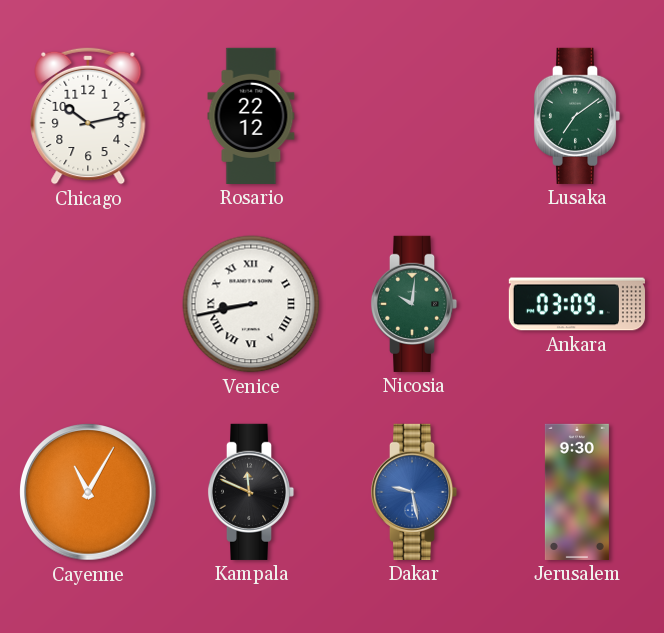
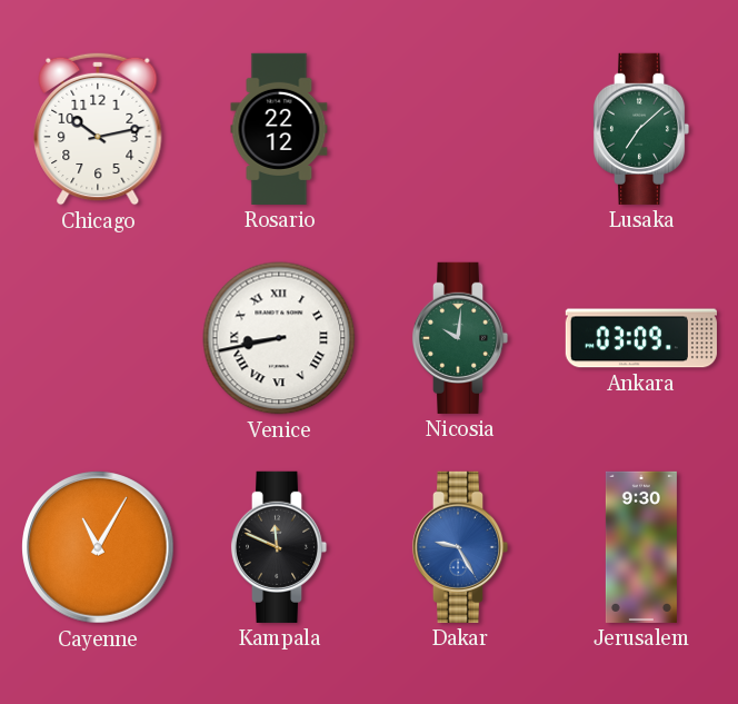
Lusaka: 7:09 -> 7:08 (641, 129)
Dakar: 9:28 -> 9:25 (460, 547)
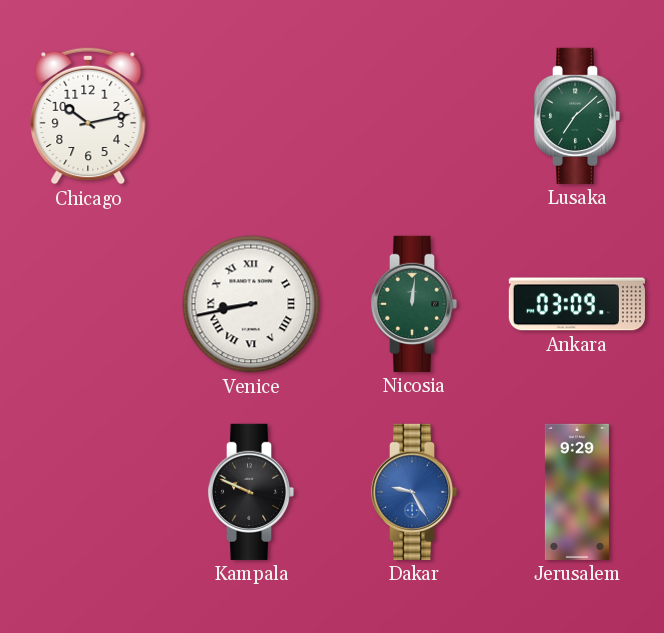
Rosario: 22:12 -> none (279, 129)
Nicosia: 10:01 -> 12:01 (414, 304)
Cayenne: 11:05 -> none (99, 548)
Kampala: 11:49 -> 9:49 (251, 492)
Jerusalem: 9:30 -> 9:29 (577, 492)
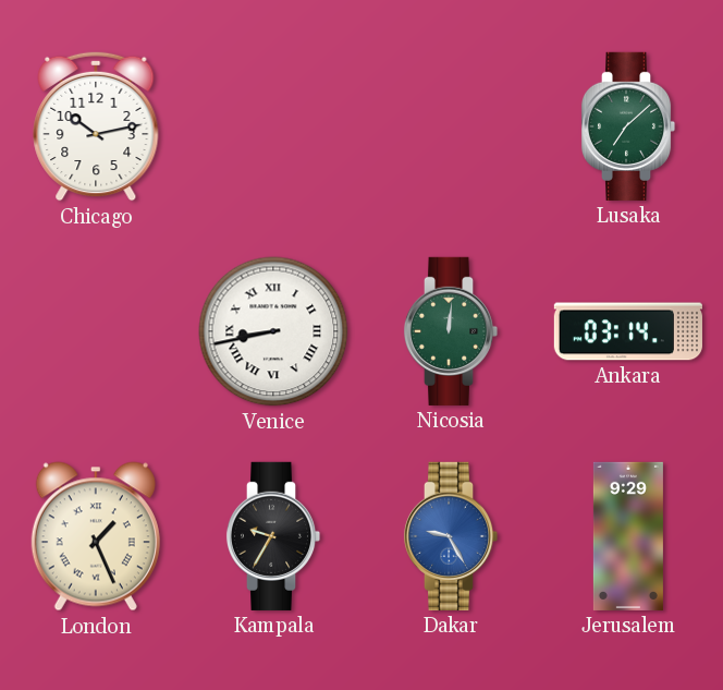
Ankara: 03:09 -> 03:14 (628, 331)
London: none -> 1:26 (96, 536)
Kampala: 9:49 -> 9:35 (273, 536)
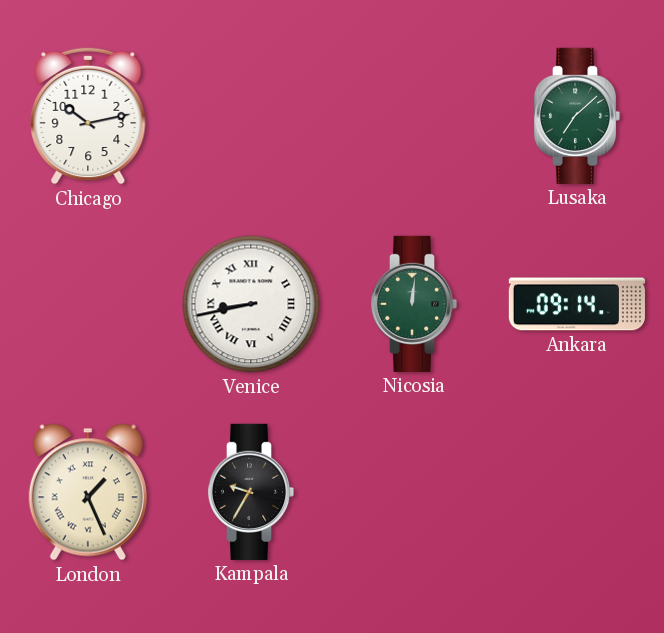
Ankara: 03:14 -> 09:14 (577, 304)
Dakar: 9:25 -> none (451, 536)
Jerusalem: 9:29 -> none (628, 536)
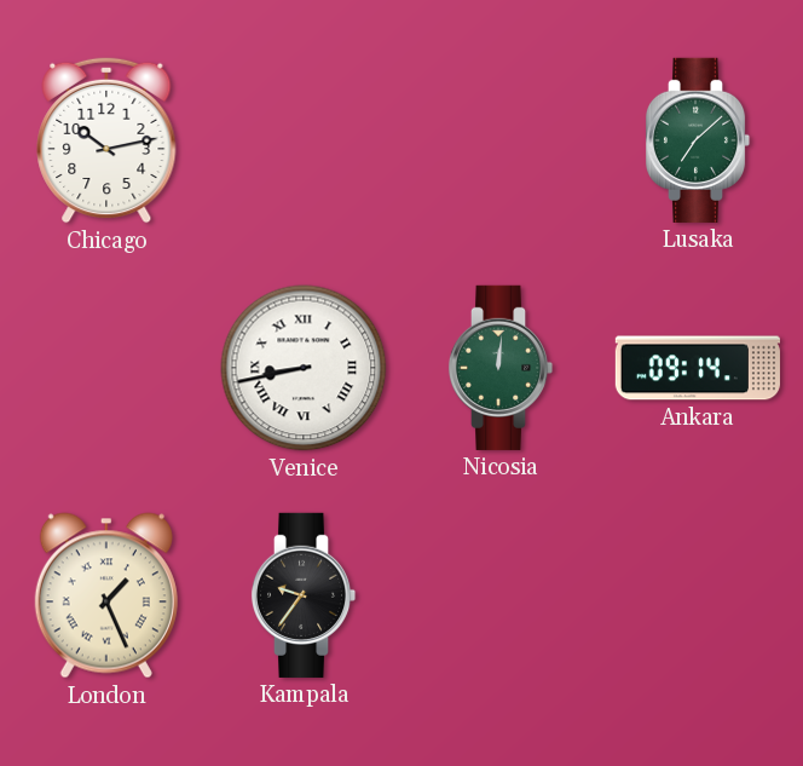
Kampala: 9:35 -> 9:36 (304, 595)
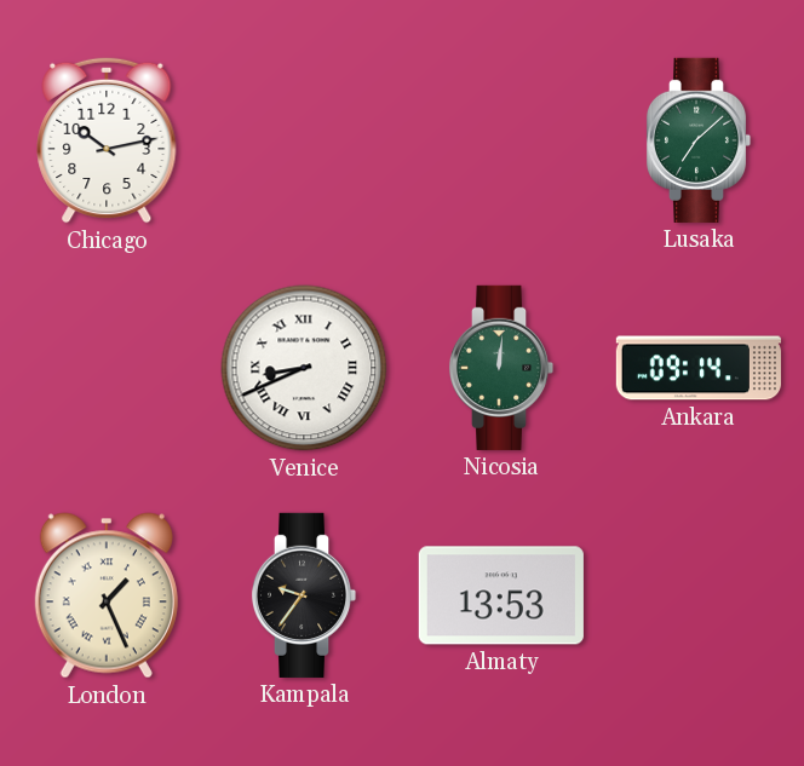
Venice: 8:43 -> 8:41 (304, 368)
Almaty: none -> 13:53 (501, 595)
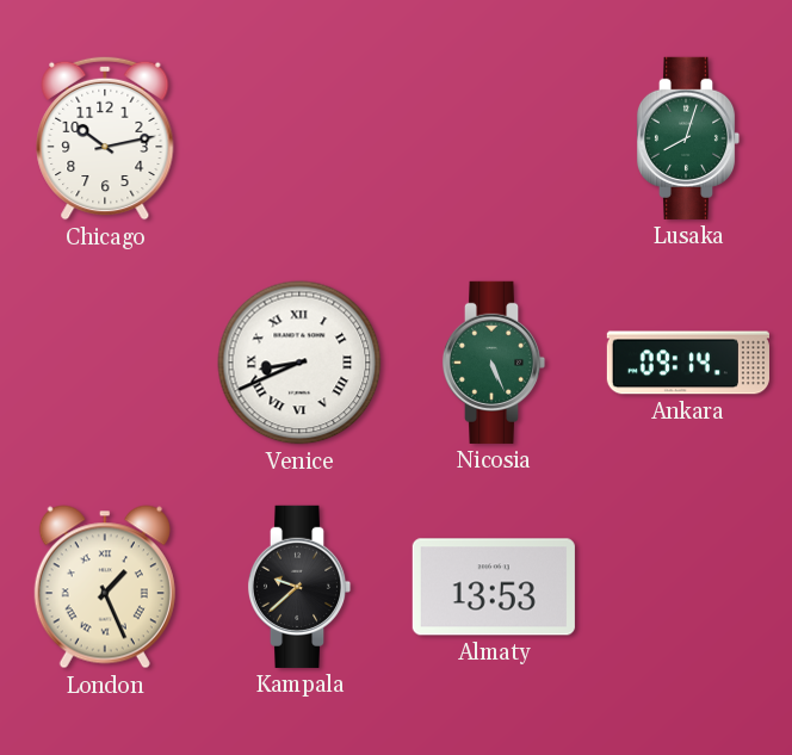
Lusaka: 7:08 -> 8:03 (688, 138)
Nicosia: 12:01 -> 5:26 (494, 363)
Kampala: 9:36 -> 9:38 (299, 587)
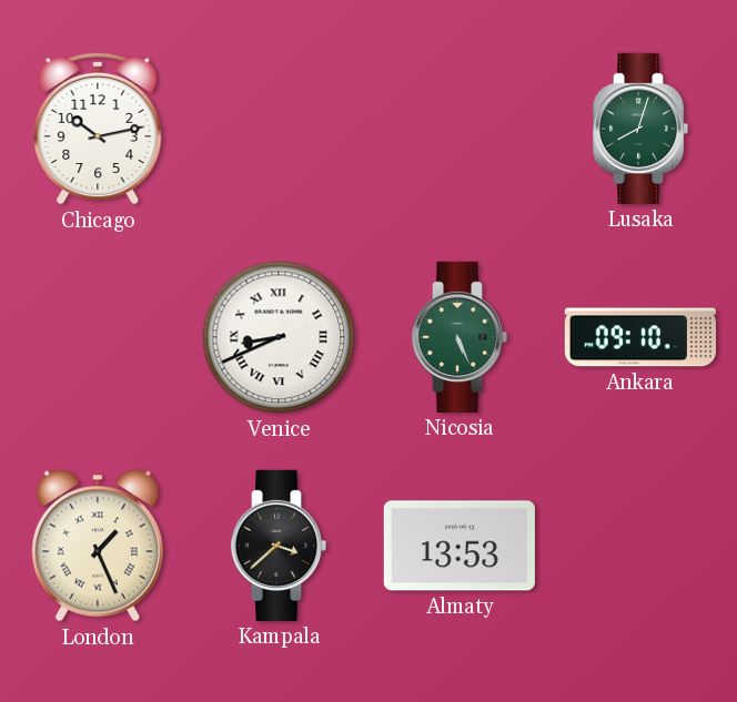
Ankara: 09:14 -> 09:10 (640, 337)
Kampala: 9:38 -> 3:38 (279, 546)
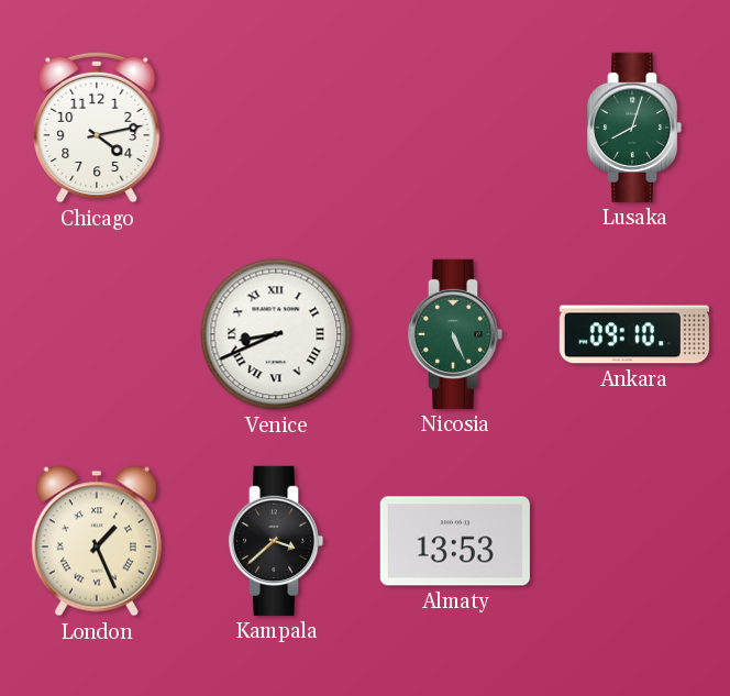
Chicago: 10:13 -> 4:13 (97, 128)
